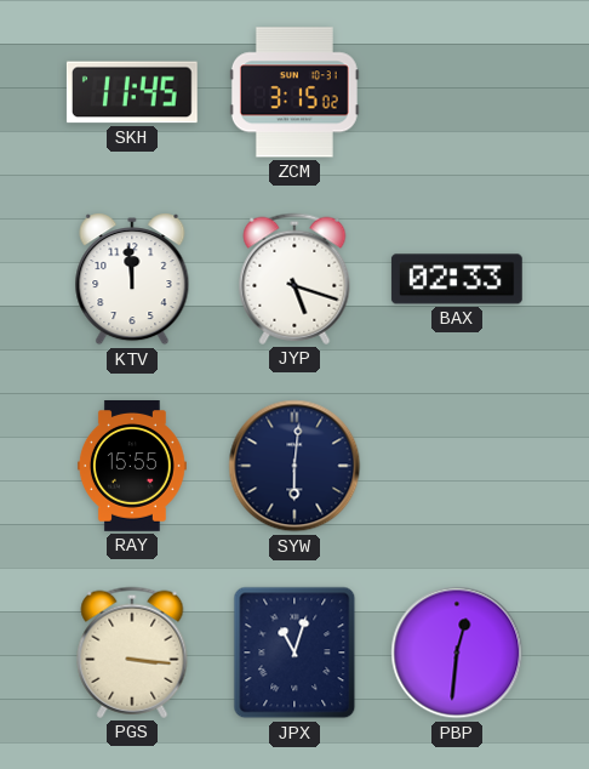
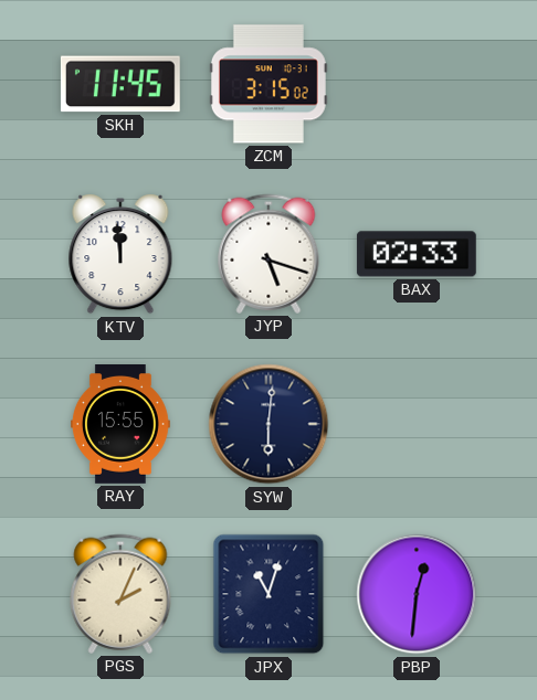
PGS: 3:16 -> 2:04 (120, 594)
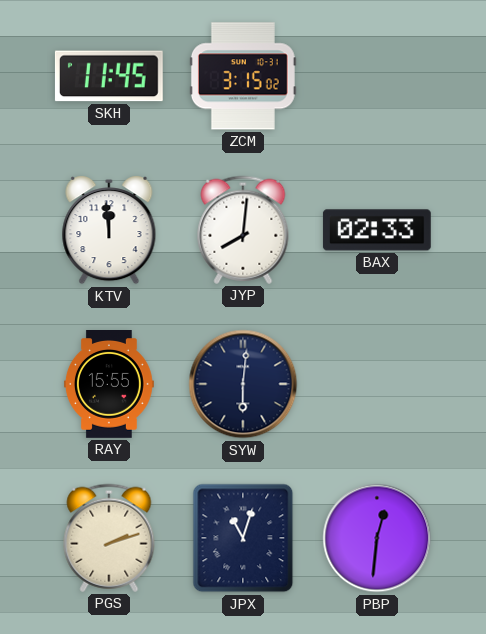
JYP: 5:18 -> 8:01 (243, 230)
PGS: 2:04 -> 2:12 (109, 538)
